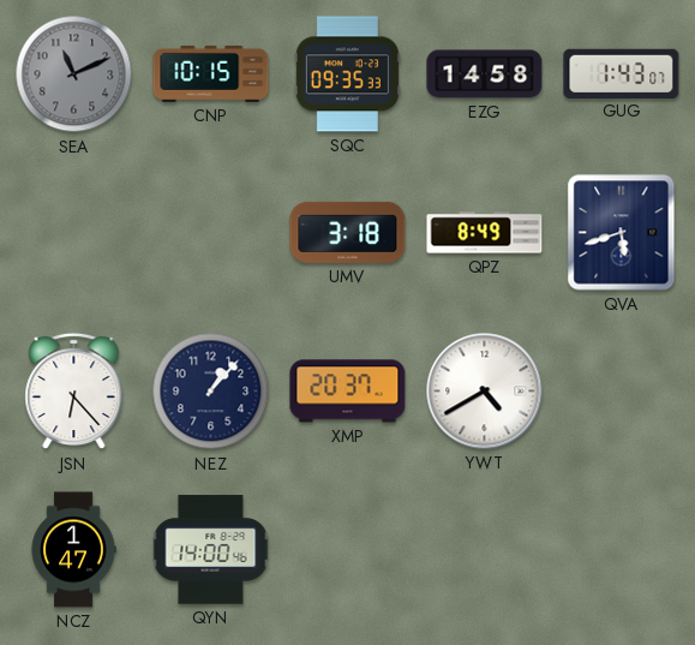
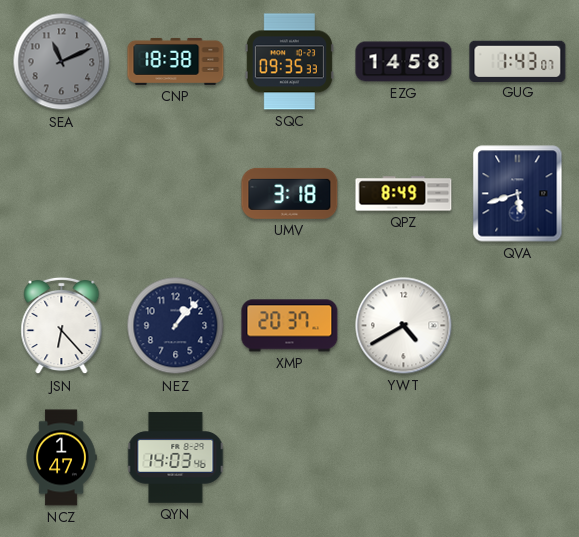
CNP: 10:15 -> 18:38 (176, 61)
QYN: 14:00 -> 14:03 (176, 458)
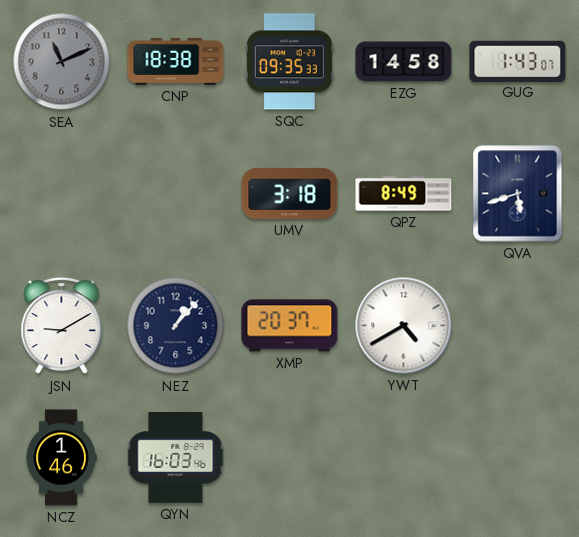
JSN: 6:23 -> 9:10 (62, 326)
NCZ: 1:47 -> 1:46 (61, 458)
QYN: 14:03 -> 16:03 (176, 458)
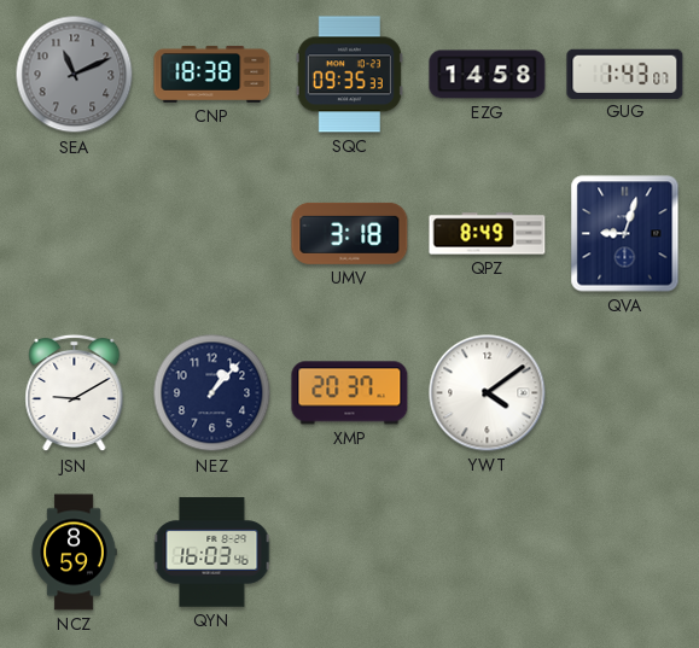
QVA: 5:42 -> 9:03 (625, 234)
YWT: 4:40 -> 4:09 (488, 393)
NCZ: 1:46 -> 8:59 (74, 553)
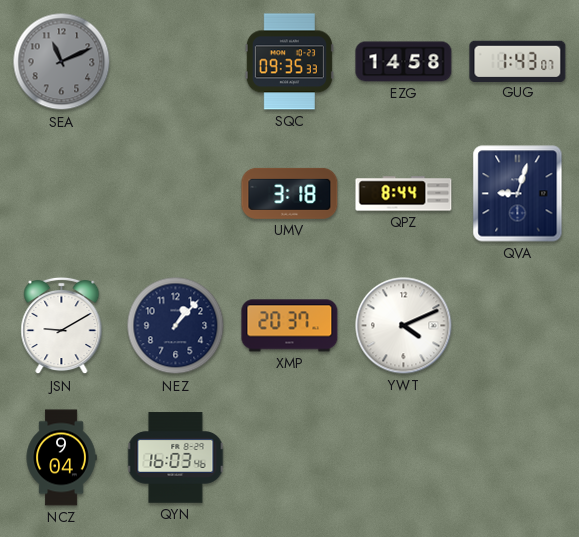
CNP: 18:38 -> none (212, 74)
QPZ: 8:49 -> 8:44 (404, 194)
YWT: 4:09 -> 4:11 (404, 326)
NCZ: 8:59 -> 9:04 (61, 458)
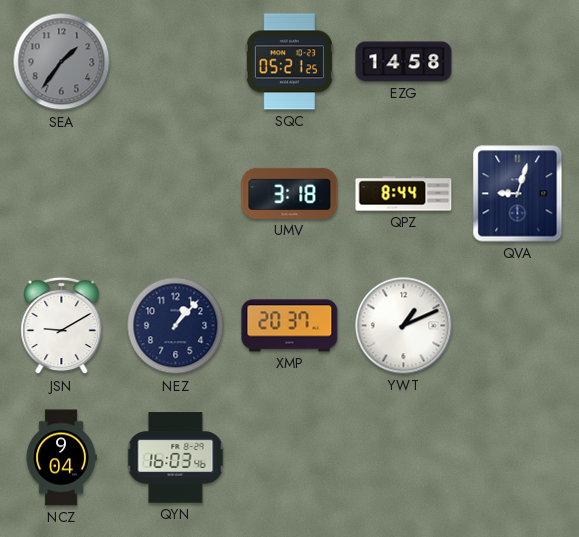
SEA: 11:11 -> 1:36 (62, 62)
SQC: 09:35 -> 05:21 (289, 62)
GUG: 1:43 -> none (518, 61)
YWT: 4:11 -> 1:11 (404, 326)
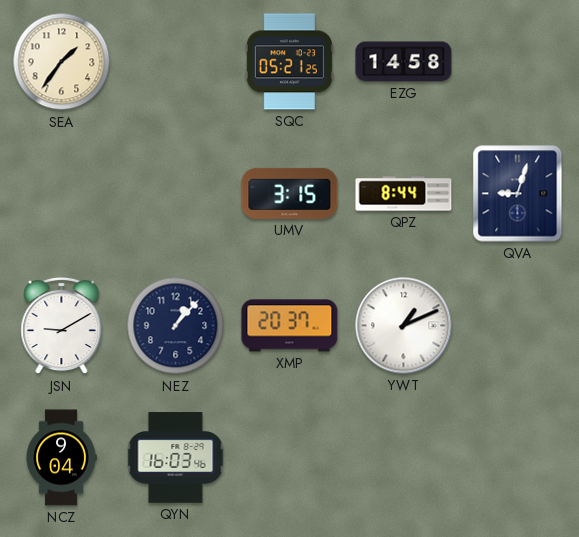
SEA dial: grey -> cream (62, 62)
UMV: 3:18 -> 3:15 (290, 193)
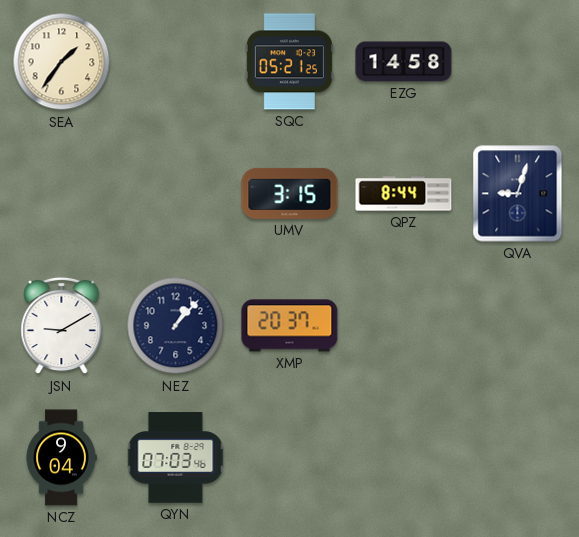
YWT: 1:11 -> none (404, 326)
QYN: 16:03 -> 07:03 (176, 458)
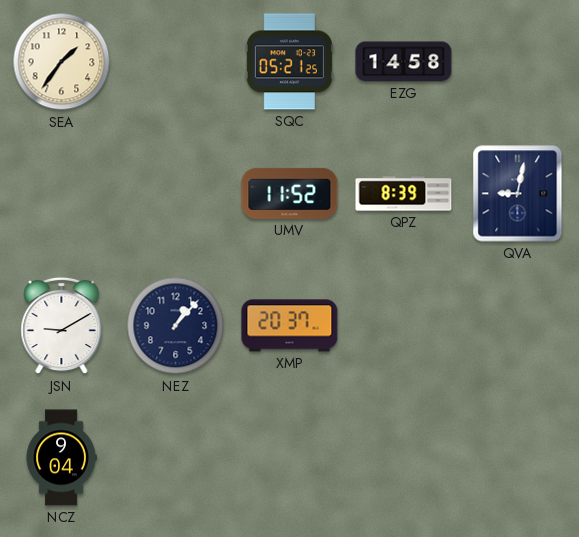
UMV: 3:15 -> 11:52 (290, 193)
QPZ: 8:44 -> 8:39 (404, 194)
QVA: 9:03 -> 9:02 (518, 194)
QYN: 07:03 -> none (176, 458)
